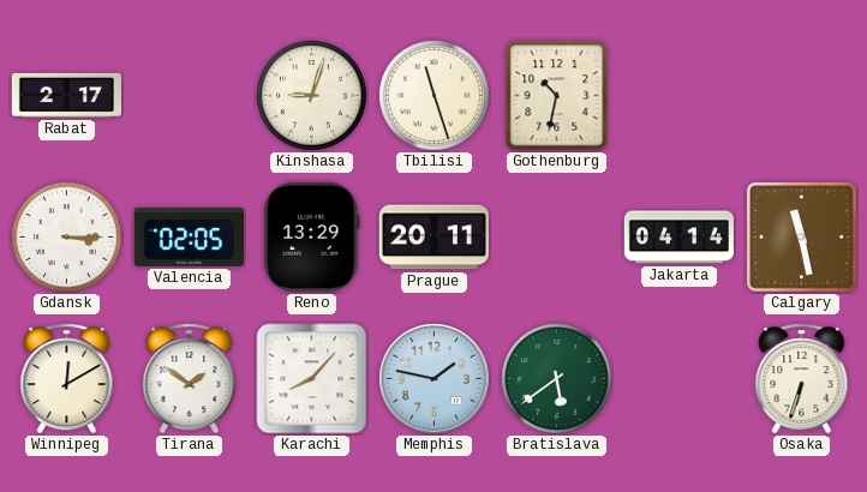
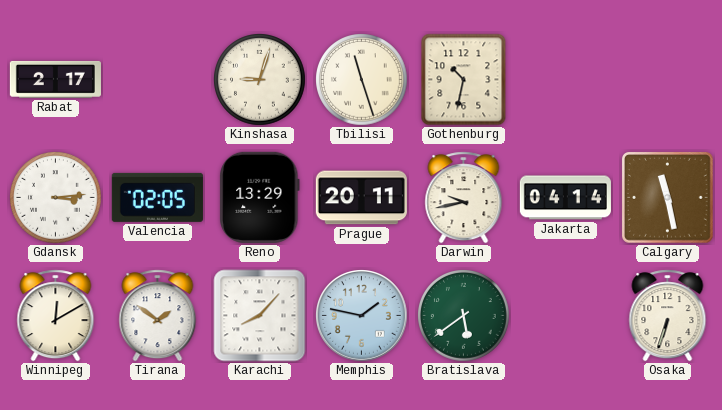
Gdansk: 3:15 -> 3:14 (56, 198)
Darwin: none -> 9:43 (464, 198)
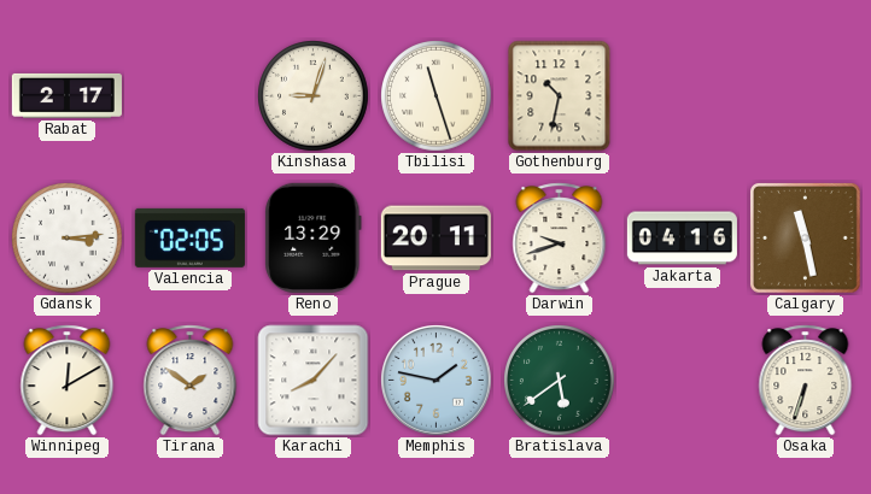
Darwin: 9:43 -> 9:42 (560, 239)
Jakarta: 04:14 -> 04:16 (682, 239)
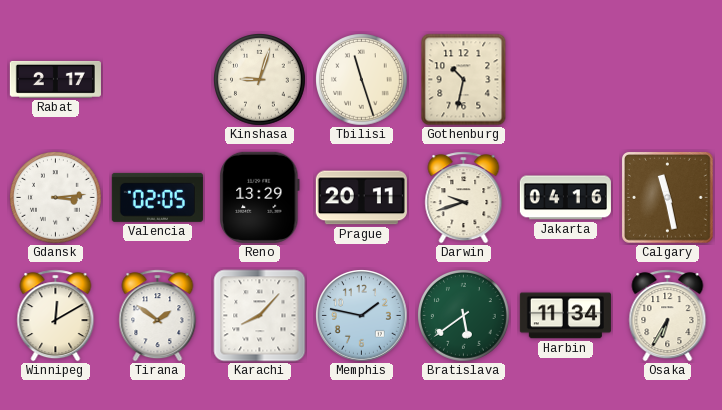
Harbin: none -> 11:34 (565, 316)
Osaka: 6:33 -> 6:35 (668, 316)
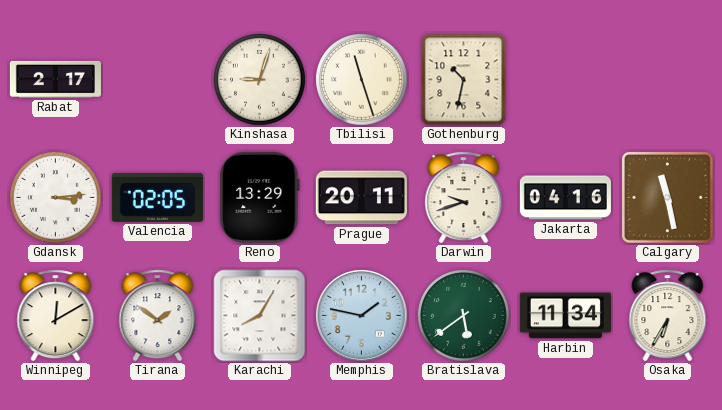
Karachi: 8:07 -> 8:05 (260, 316)
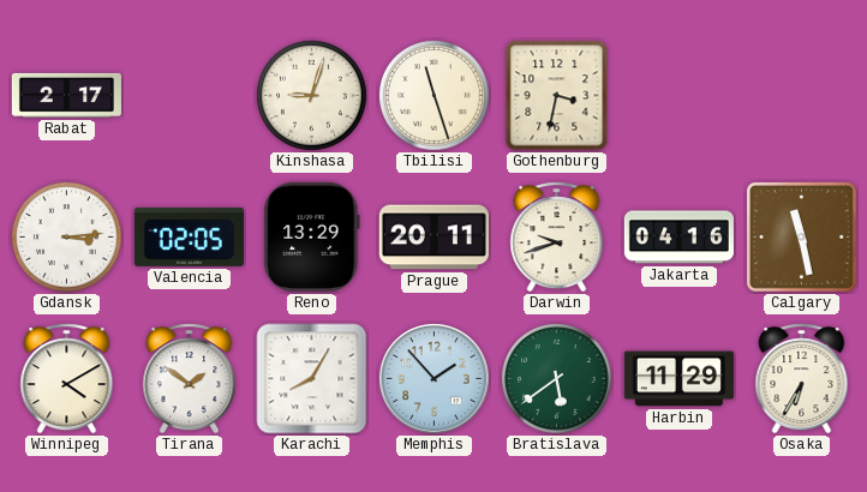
Gothenburg: 10:32 -> 3:32 (557, 96)
Winnipeg: 12:10 -> 4:10 (67, 379)
Memphis: 1:47 -> 1:53 (435, 379)
Harbin: 11:34 -> 11:29 (678, 379)
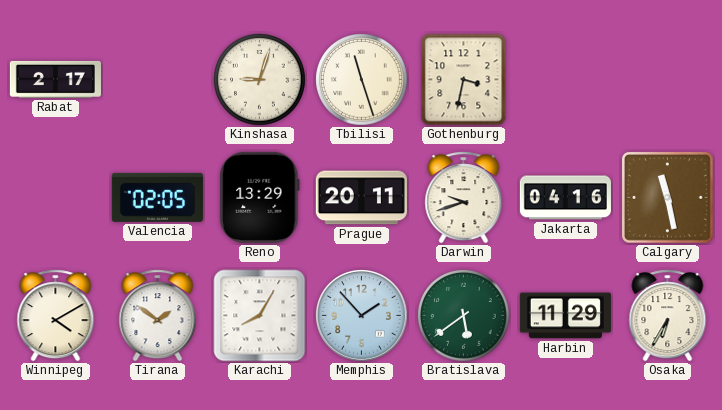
Gdansk: 3:14 -> none (67, 238)
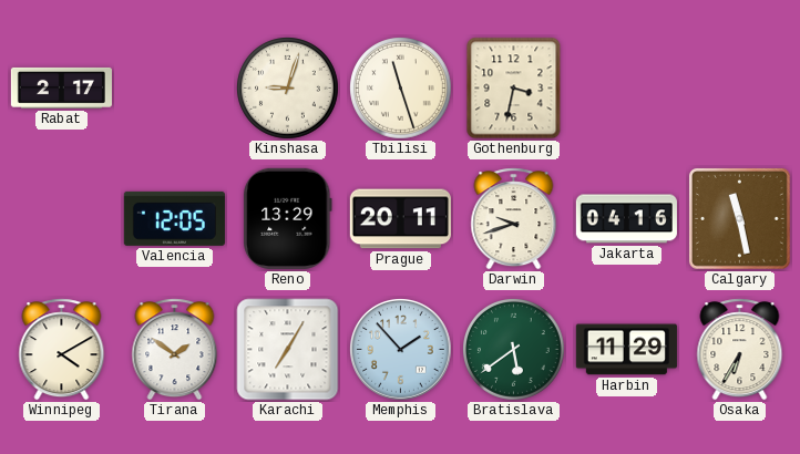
Valencia: 02:05 -> 12:05 (174, 218)
Karachi: 8:05 -> 7:05 (288, 350)
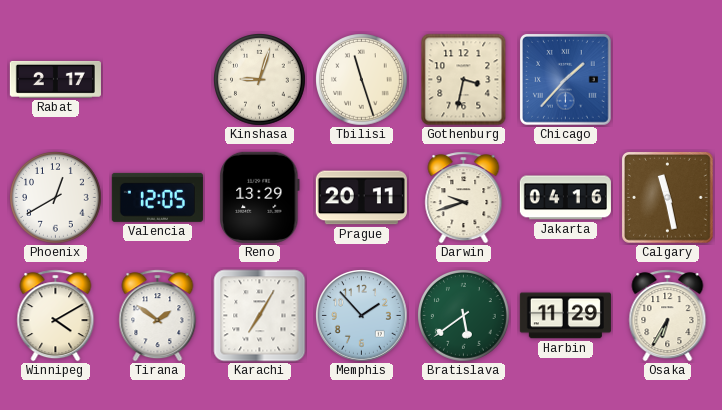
Chicago: none -> 1:37 (566, 80)
Phoenix: none -> 12:40 (56, 198)
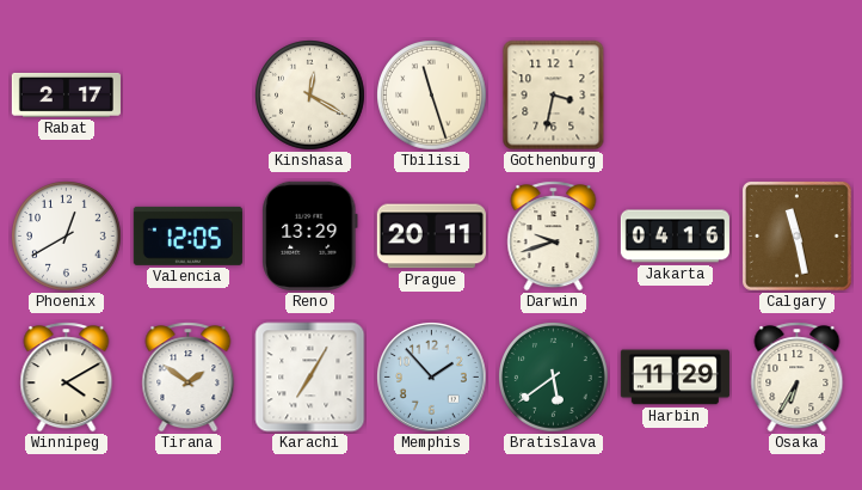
Kinshasa: 9:03 -> 12:20 (310, 96)
Chicago: 1:37 -> none (566, 80)
